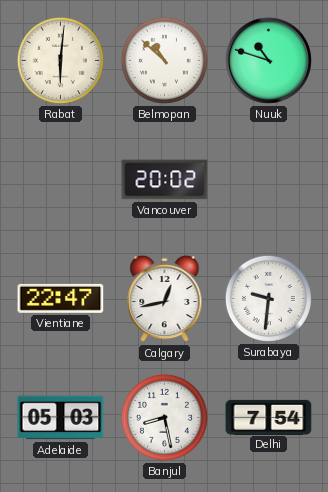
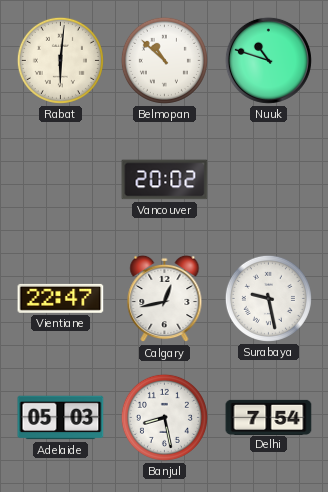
Surabaya: 9:31 -> 9:28 (268, 298)
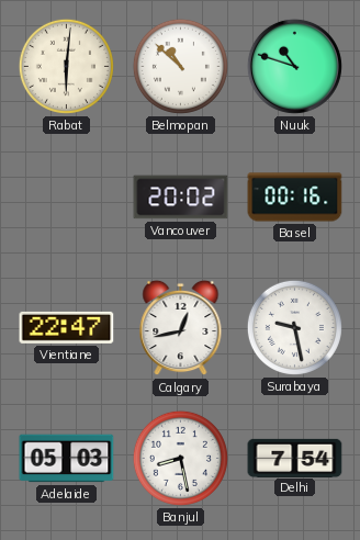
Basel: none -> 00:16 (295, 198)
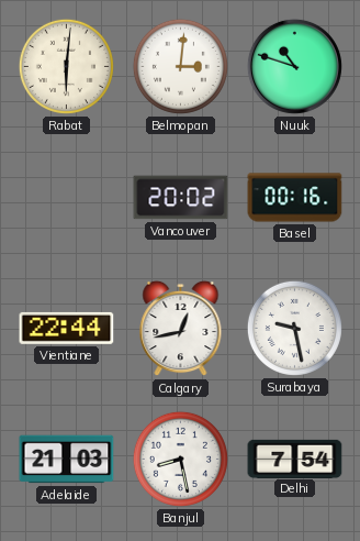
Belmopan: 10:52 -> 3:01 (180, 66)
Vientiane: 22:47 -> 22:44 (67, 328)
Adelaide: 05:03 -> 21:03 (67, 460)
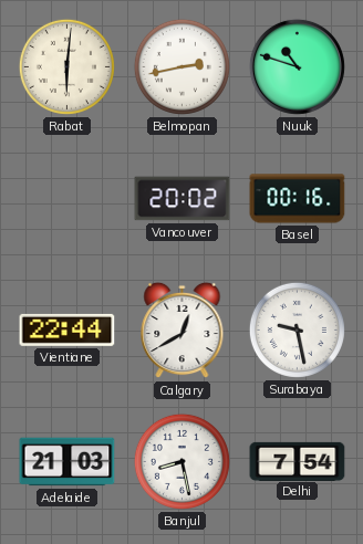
Belmopan: 3:01 -> 2:43 (181, 66)
Calgary: 12:43 -> 12:40 (183, 331)
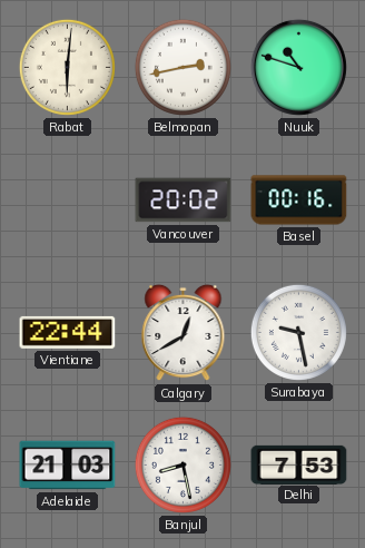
Delhi: 7:54 -> 7:53 (299, 464)
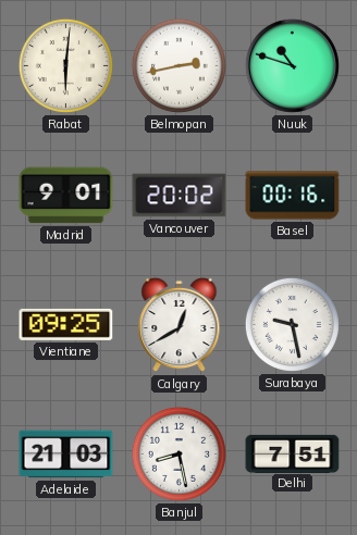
Madrid: none -> 9:01 (66, 196)
Vientiane: 22:44 -> 09:25 (66, 324)
Delhi: 7:53 -> 7:51 (293, 453)
